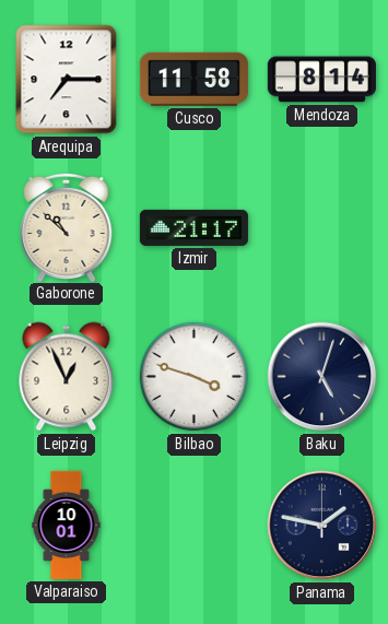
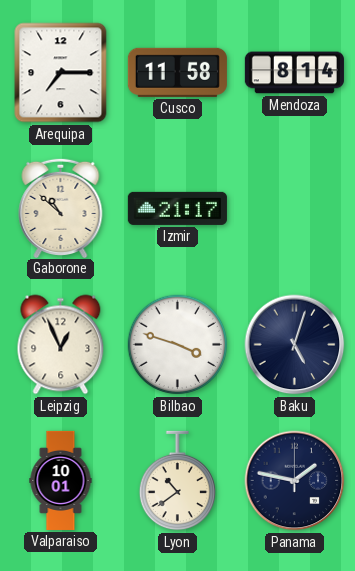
Lyon: none -> 10:39 (177, 481)
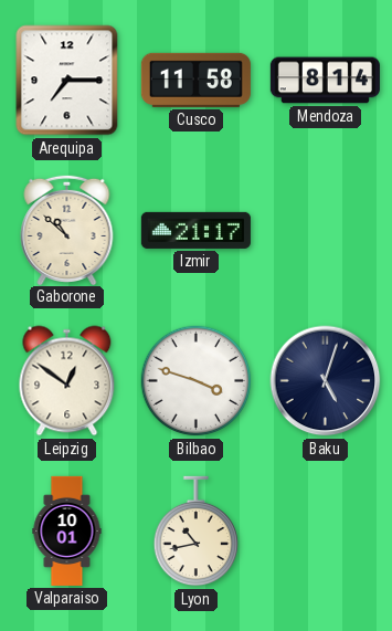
Leipzig: 12:56 -> 12:51 (67, 381)
Lyon: 10:39 -> 10:43 (195, 532)
Panama: 1:47 -> none (295, 481)
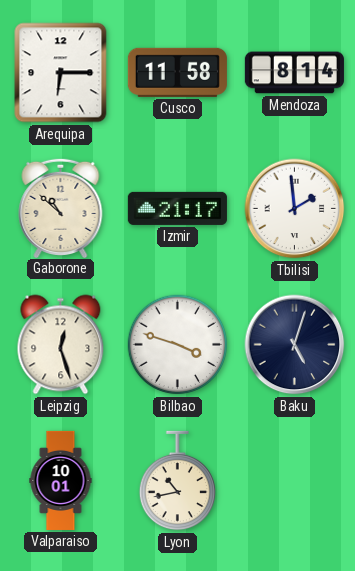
Arequipa: 7:15 -> 6:15 (61, 73)
Tbilisi: none -> 1:59 (295, 209)
Leipzig: 12:51 -> 12:27 (61, 345)
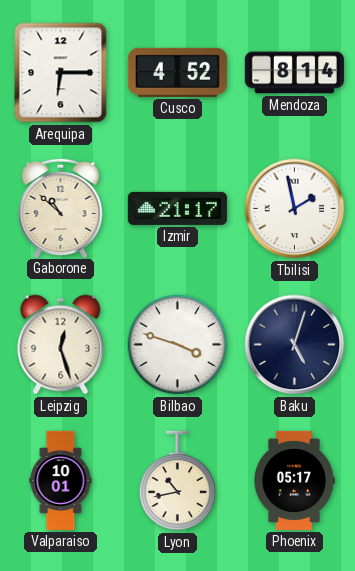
Cusco: 11:58 -> 4:52 (177, 72)
Tbilisi: 1:59 -> 1:58 (295, 209)
Phoenix: none -> 05:17 (294, 480)
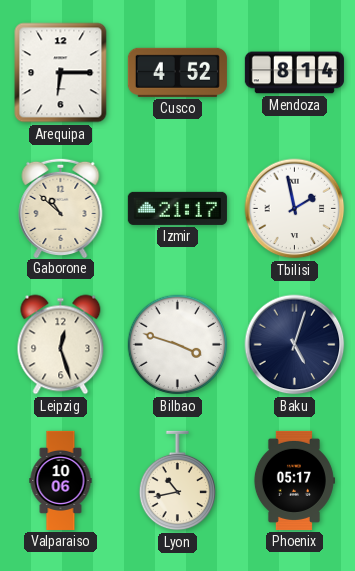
Valparaiso: 10:01 -> 10:06 (61, 480)
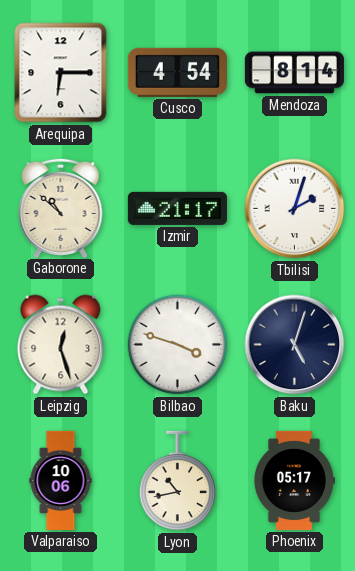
Cusco: 4:52 -> 4:54 (177, 72)
Tbilisi: 1:58 -> 2:03 (295, 209)
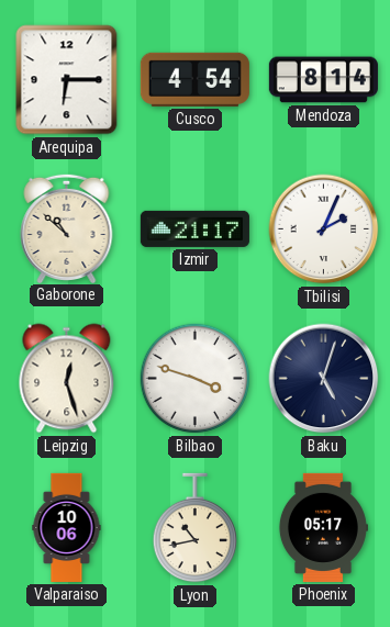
Tbilisi: 2:03 -> 2:04 (324, 229)
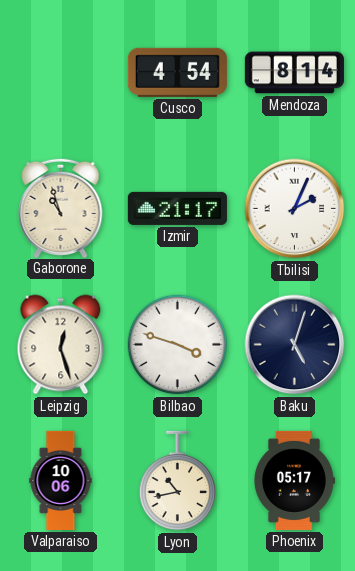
Arequipa: 6:15 -> none (67, 80)
Gaborone: 10:52 -> 10:57 (61, 207)
